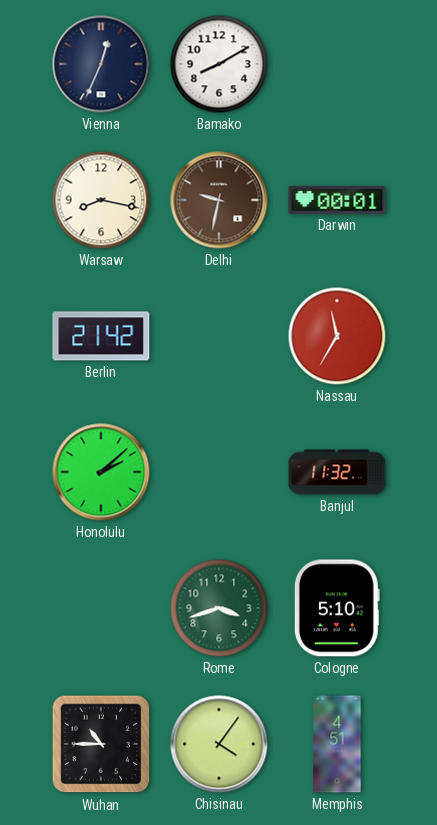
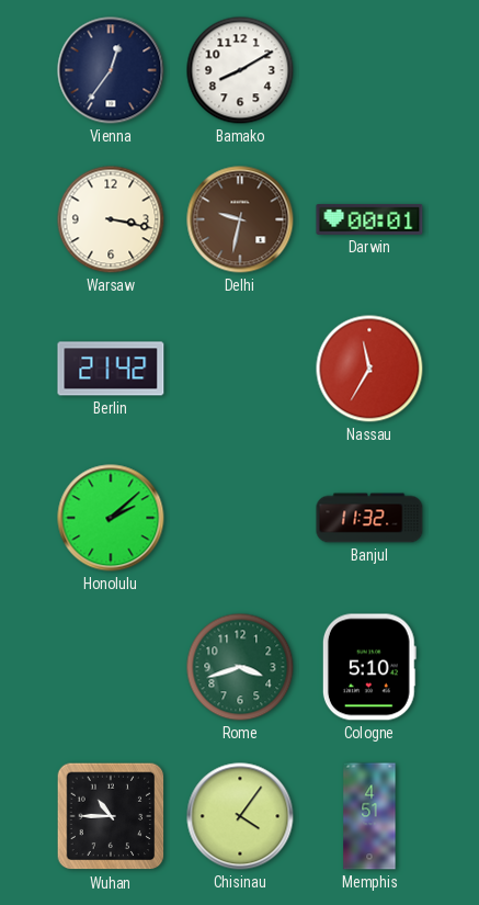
Vienna: 12:34 -> 12:36 (111, 70)
Warsaw: 8:17 -> 3:17 (111, 219)
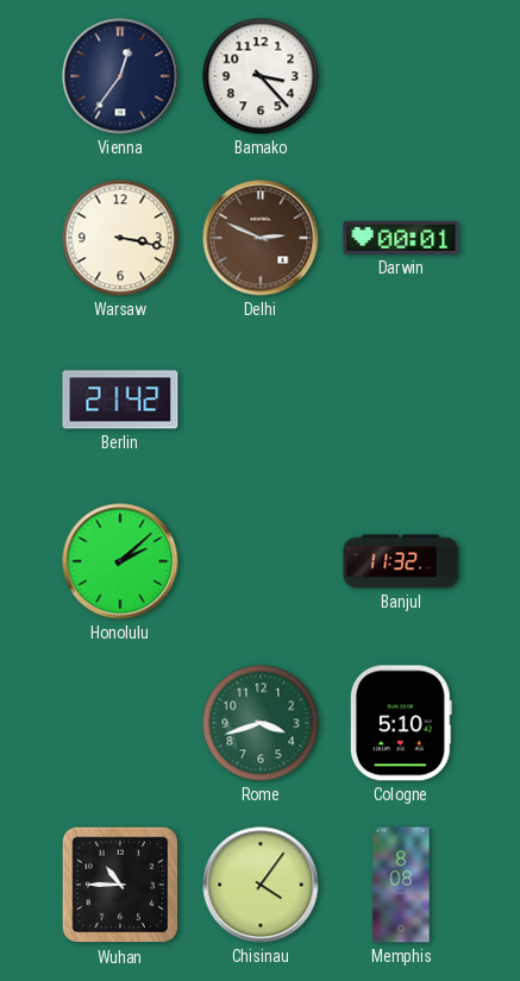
Bamako: 8:10 -> 3:23 (261, 76)
Delhi: 9:32 -> 2:49 (261, 238)
Nassau: 11:35 -> none (369, 369)
Memphis: 4:51 -> 8:08 (401, 885)
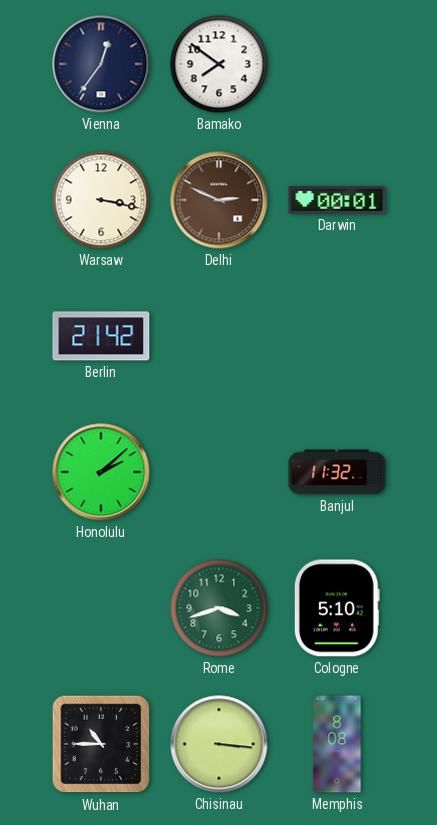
Bamako: 3:23 -> 7:51 (219, 64)
Chisinau: 4:06 -> 3:16 (219, 744)
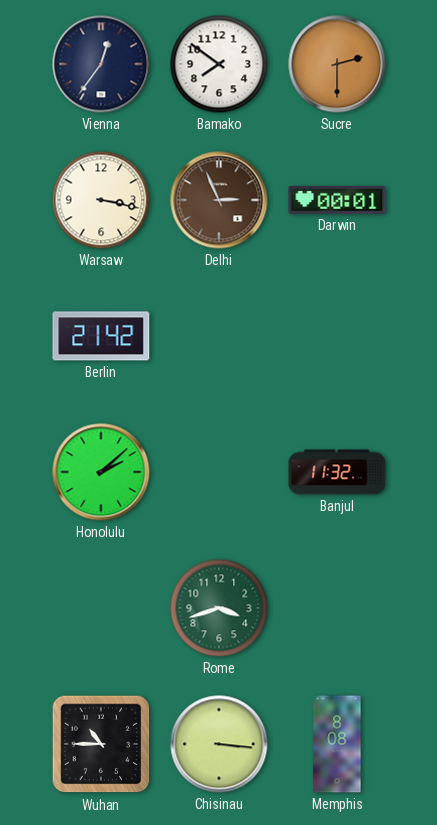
Sucre: none -> 2:30 (337, 64)
Delhi: 2:49 -> 2:56 (219, 200)
Cologne: 5:10 -> none (337, 608)
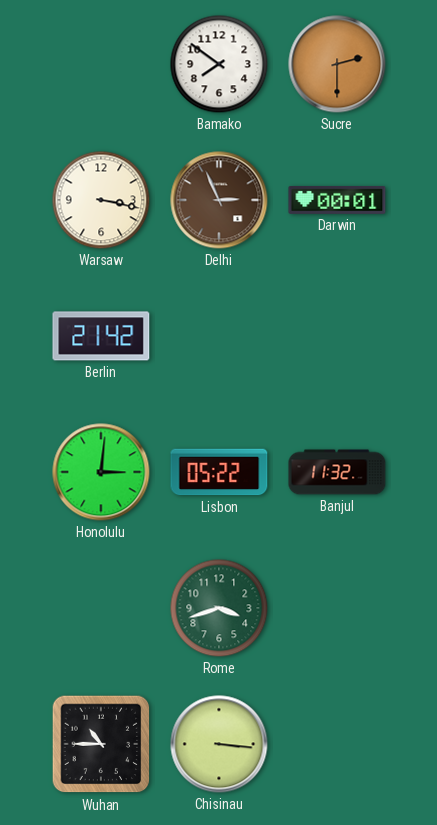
Vienna: 12:36 -> none (101, 64)
Honolulu: 2:08 -> 3:01 (101, 472)
Lisbon: none -> 05:22 (219, 472)
Memphis: 8:08 -> none (337, 744)
